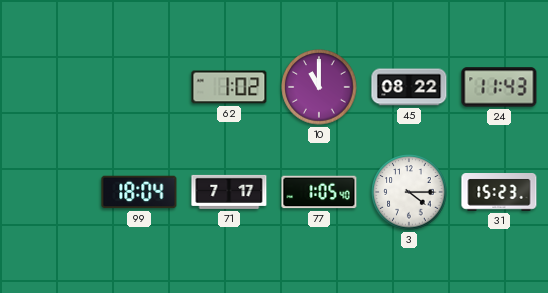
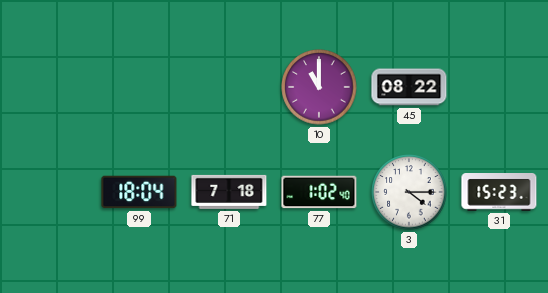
62: 1:02 -> none (229, 87)
24: 11:43 -> none (499, 87)
71: 7:17 -> 7:18 (229, 192)
77: 1:05 -> 1:02 (319, 192)
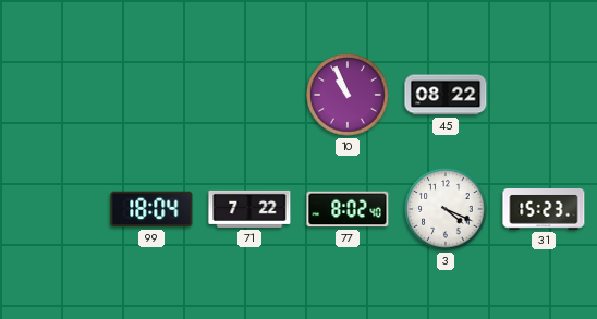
10: 11:00 -> 10:56 (348, 95)
71: 7:18 -> 7:22 (249, 209)
77: 1:02 -> 8:02 (348, 209)
3: 4:15 -> 4:19 (446, 209)
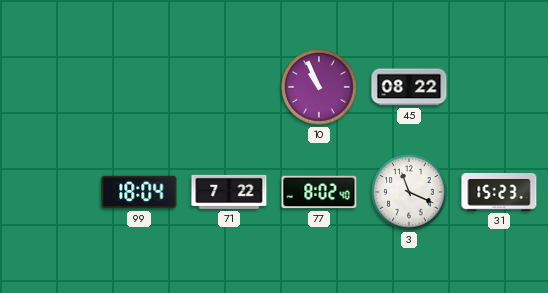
3: 4:19 -> 11:19 (409, 192)
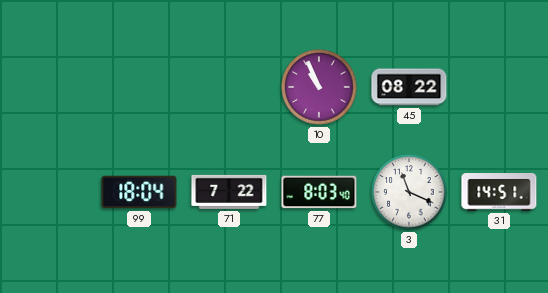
77: 8:02 -> 8:03 (319, 192)
31: 15:23 -> 14:51 (499, 193)
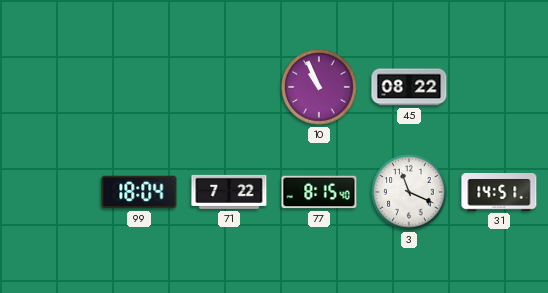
77: 8:03 -> 8:15 (319, 192)
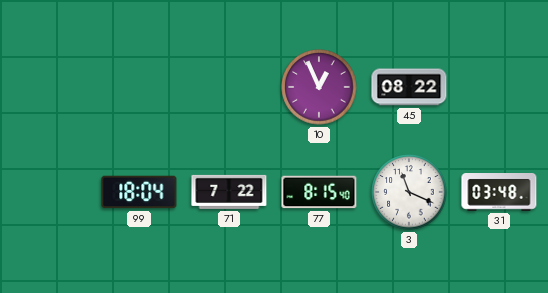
10: 10:56 -> 12:56 (319, 87)
31: 14:51 -> 03:48 (499, 193)
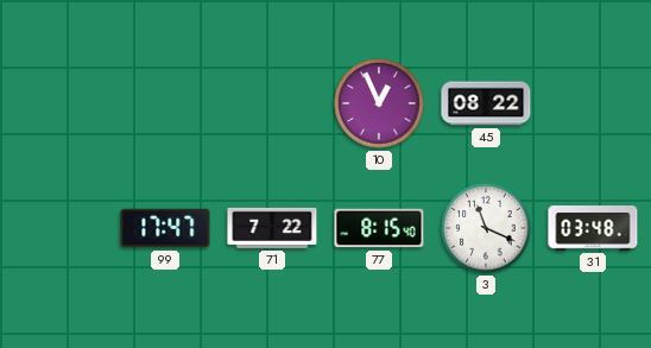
99: 18:04 -> 17:47 (165, 228)
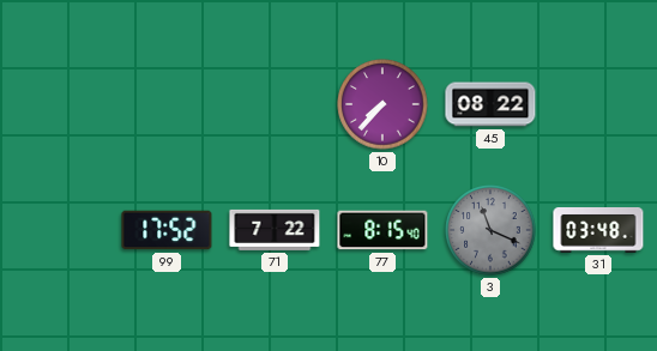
10: 12:56 -> 7:37 (382, 104)
99: 17:47 -> 17:52 (167, 230)
3 dial: white -> grey (490, 230)
